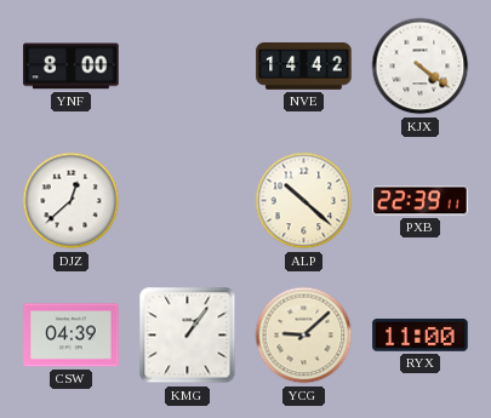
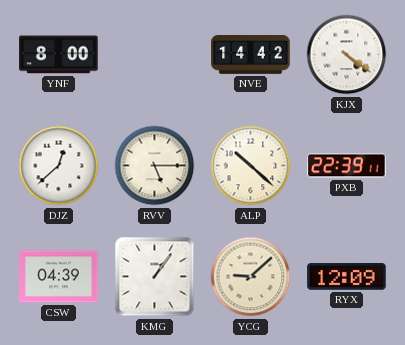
RVV: none -> 5:15 (155, 166)
RYX: 11:00 -> 12:09 (347, 277)
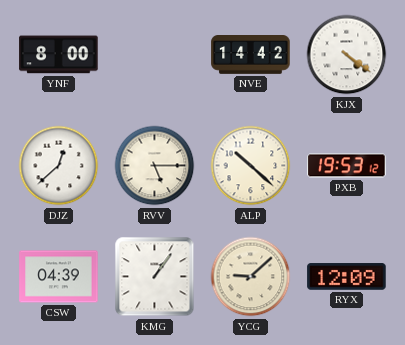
PXB: 22:39 -> 19:53 (347, 166)
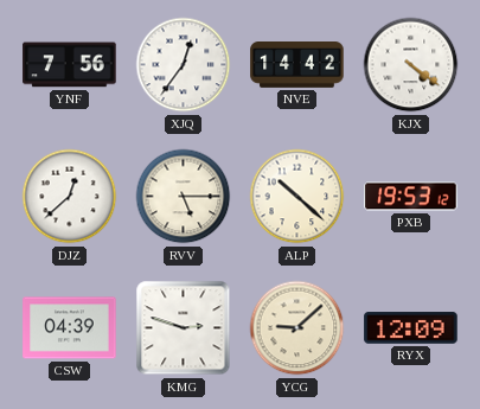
YNF: 8:00 -> 7:56 (70, 65)
XJQ: none -> 12:36 (184, 65)
KMG: 1:06 -> 2:48 (184, 328)
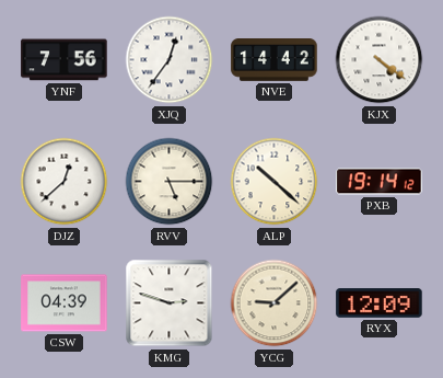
PXB: 19:53 -> 19:14 (380, 182)
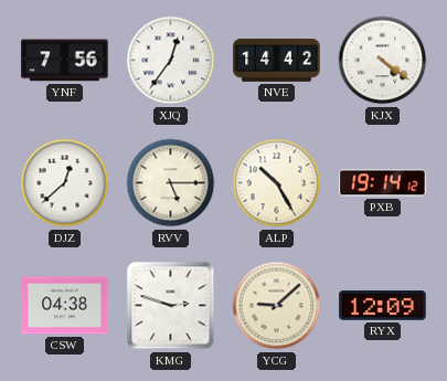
ALP: 10:22 -> 10:25 (277, 183)
CSW: 04:39 -> 04:38 (65, 306)
